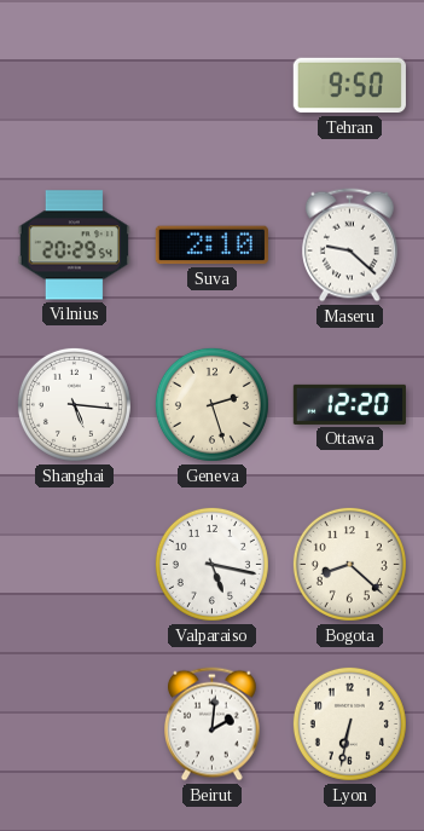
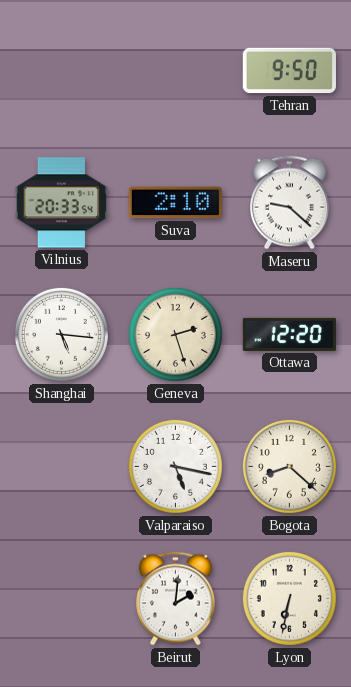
Vilnius: 20:29 -> 20:33 (61, 203)
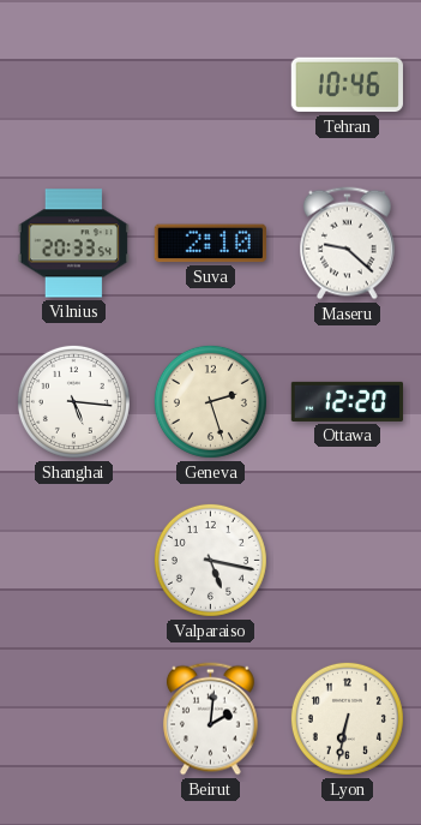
Tehran: 9:50 -> 10:46 (347, 85)
Bogota: 8:22 -> none (289, 466)
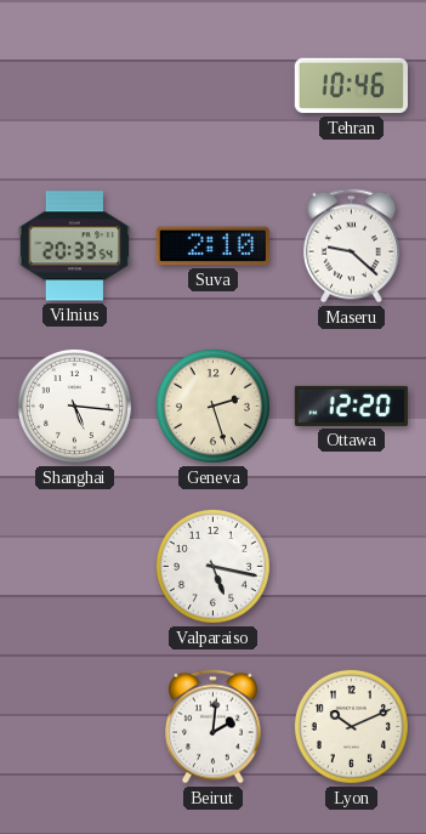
Lyon: 6:32 -> 10:11 (351, 726)
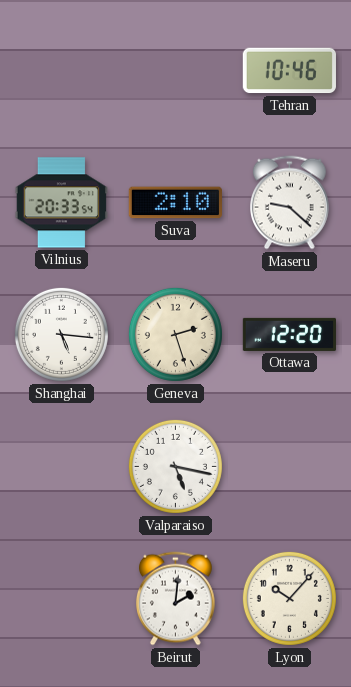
Lyon: 10:11 -> 10:07 (289, 598)
